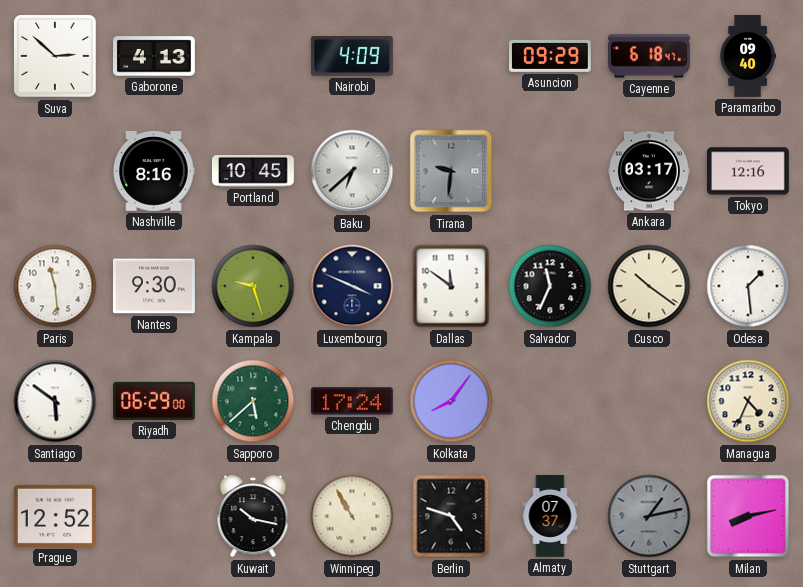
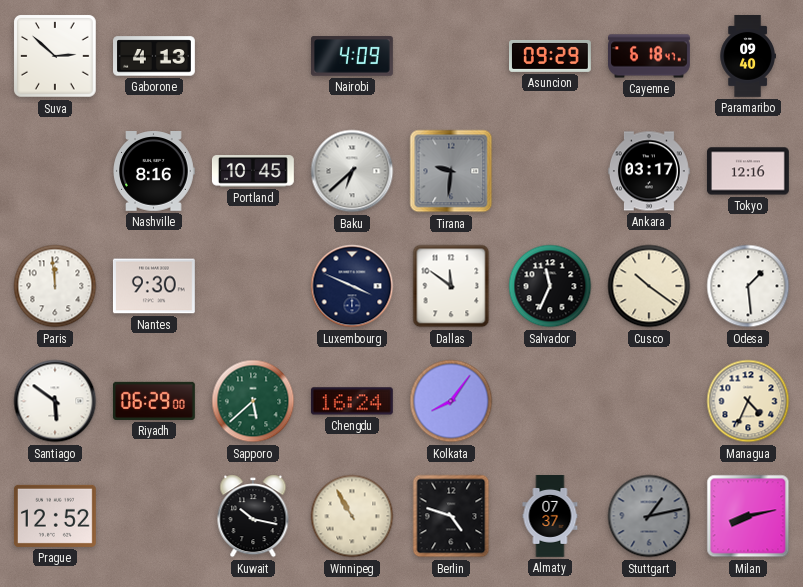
Paris: 11:29 -> 11:59 (55, 286)
Kampala: 9:27 -> none (253, 286)
Chengdu: 17:24 -> 16:24 (352, 401)
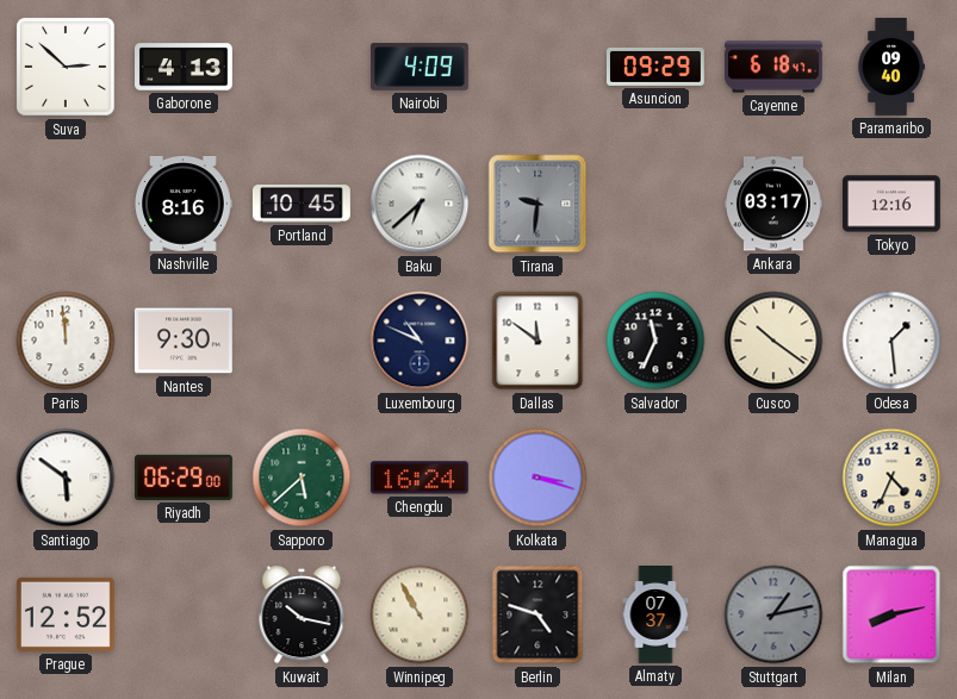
Luxembourg: 3:49 -> 10:49 (420, 341)
Kolkata: 8:06 -> 3:18 (537, 478)
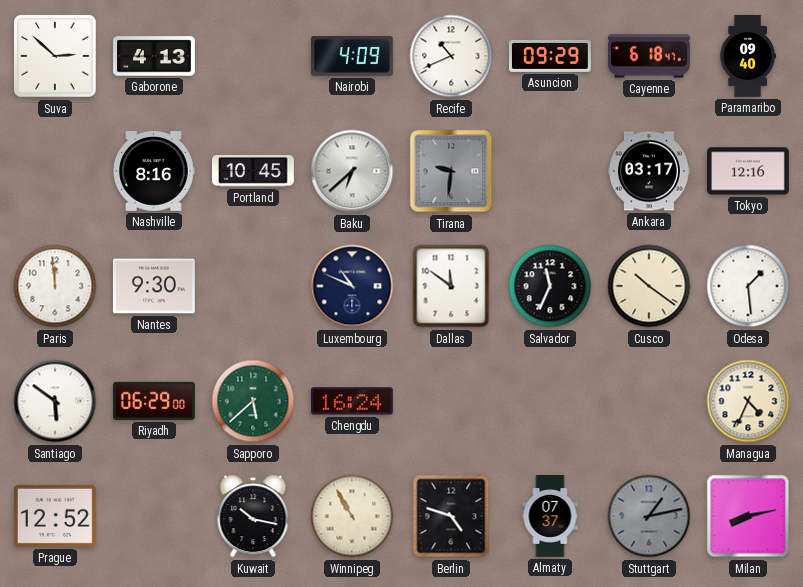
Recife: none -> 10:41 (451, 56)
Kolkata: 3:18 -> none (537, 478)
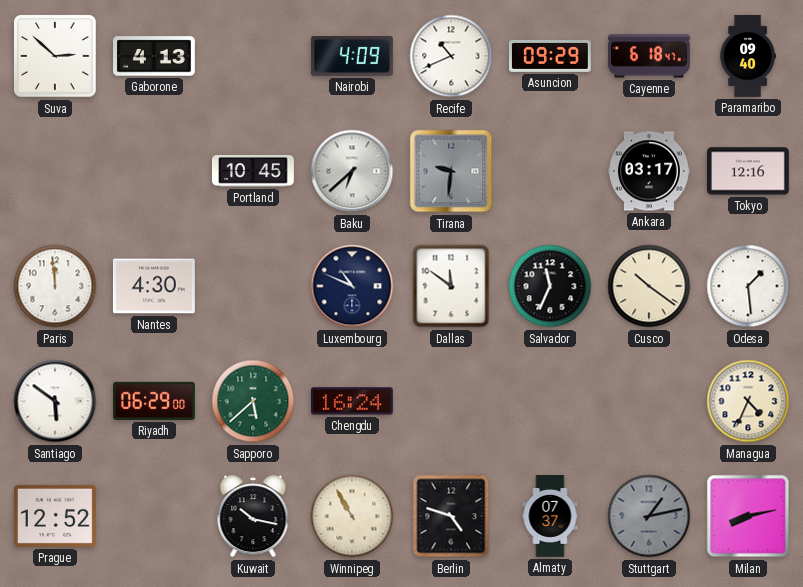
Nashville: 8:16 -> none (154, 172)
Nantes: 9:30 -> 4:30 (154, 286)
